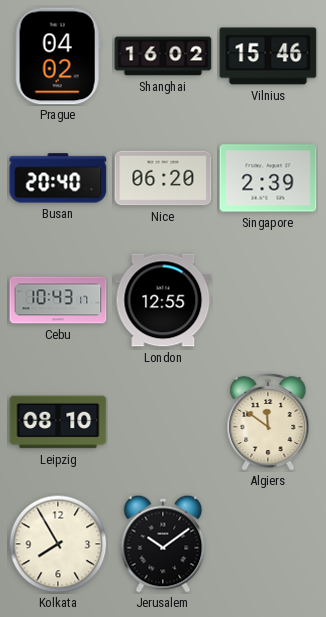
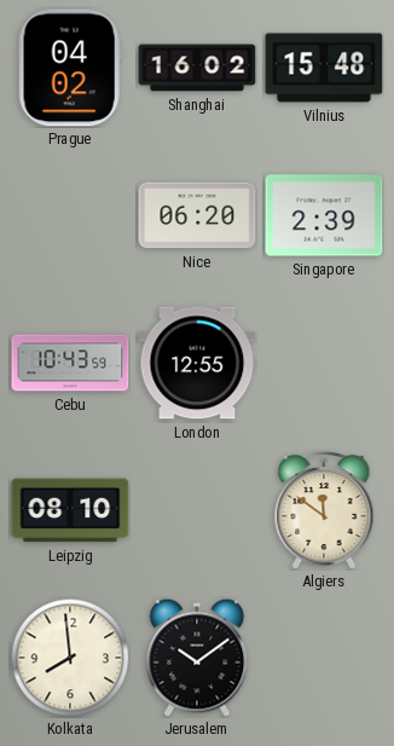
Vilnius: 15:46 -> 15:48 (324, 68)
Busan: 20:40 -> none (58, 178)
Cebu: 10:43:17 -> 10:43:59 (70, 363)
Kolkata: 7:55 -> 7:59 (70, 658)
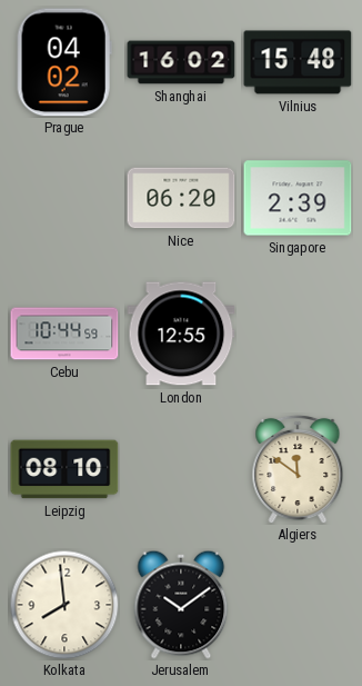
Cebu: 10:43 -> 10:44 (64, 334)
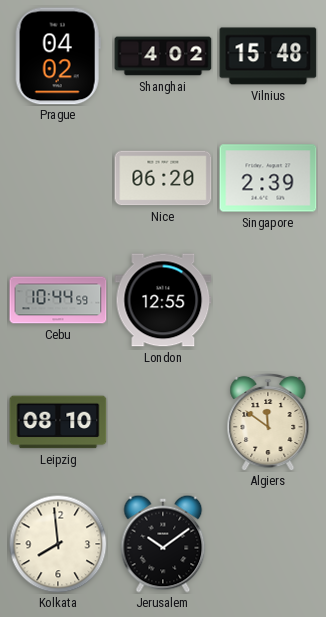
Shanghai: 16:02 -> 4:02 (163, 56)
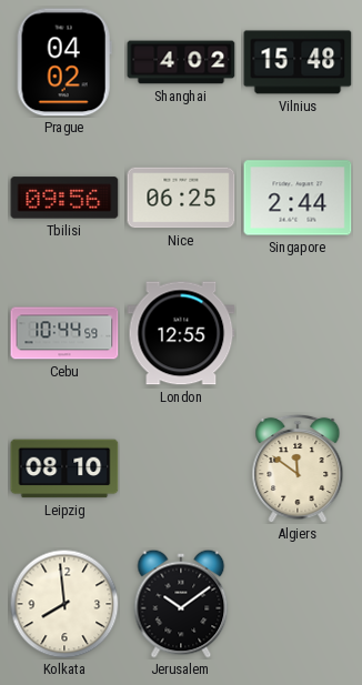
Tbilisi: none -> 09:56 (64, 198)
Nice: 06:20 -> 06:25 (181, 198)
Singapore: 2:39 -> 2:44 (298, 198)
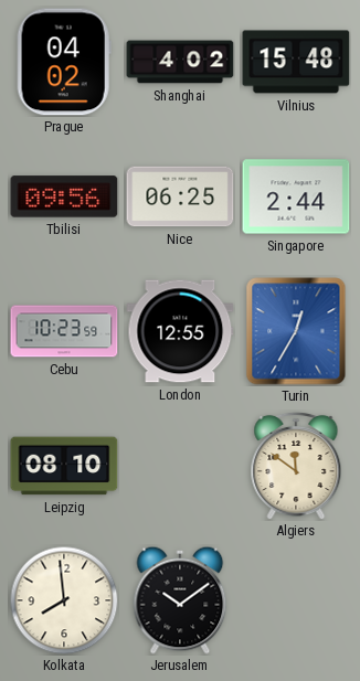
Cebu: 10:44 -> 10:23 (64, 331)
Turin: none -> 12:35 (296, 331)
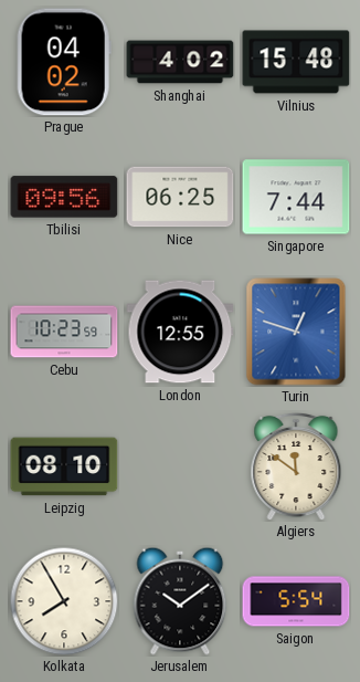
Singapore: 2:44 -> 7:44 (296, 197)
Turin: 12:35 -> 12:48 (296, 332)
Kolkata: 7:59 -> 7:55 (64, 601)
Saigon: none -> 5:54 (296, 601)
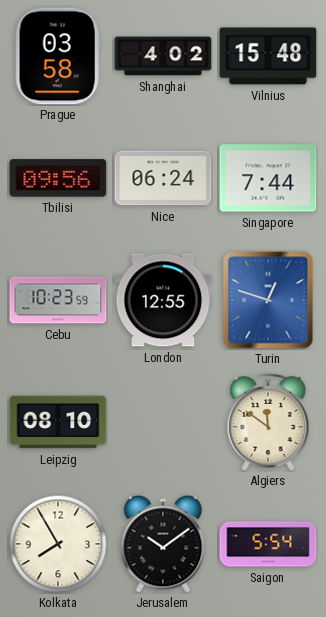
Prague: 04:02 -> 03:58 (58, 56)
Nice: 06:25 -> 06:24 (163, 178)
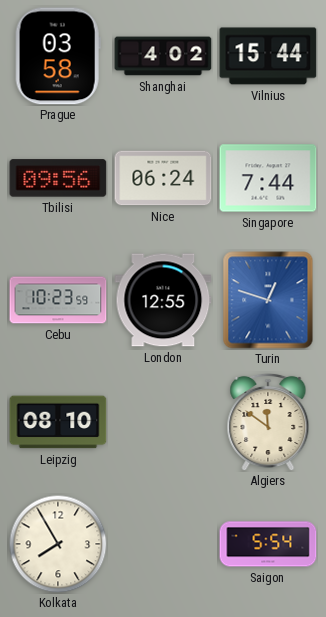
Vilnius: 15:48 -> 15:44 (268, 56)
Jerusalem: 10:09 -> none (163, 544)
